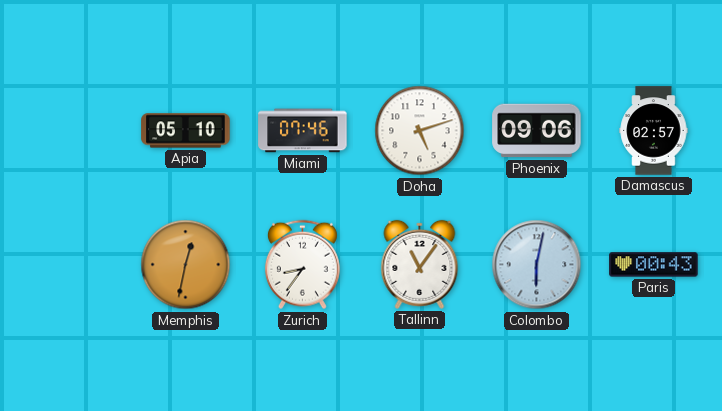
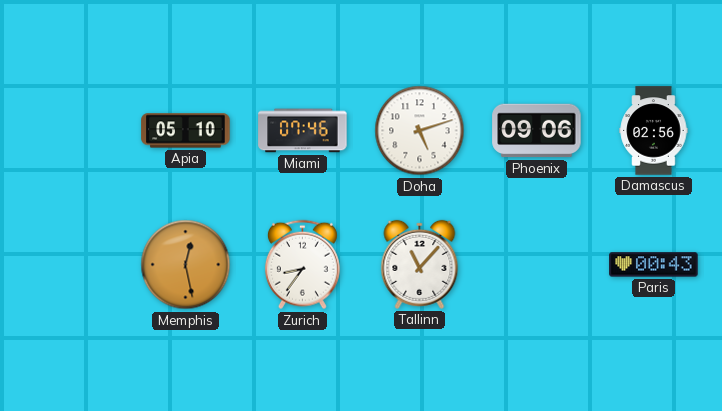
Damascus: 02:57 -> 02:56 (654, 131)
Memphis: 12:32 -> 12:28 (186, 265)
Tallinn: 11:06 -> 11:07 (420, 264)
Colombo: 6:02 -> none (537, 265)
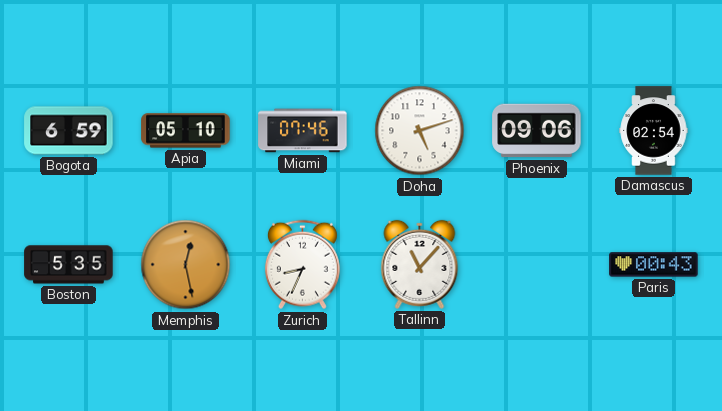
Bogota: none -> 6:59 (69, 131)
Damascus: 02:56 -> 02:54 (654, 131)
Boston: none -> 5:35 (69, 265)
Zurich: 8:36 -> 8:34 (302, 265)
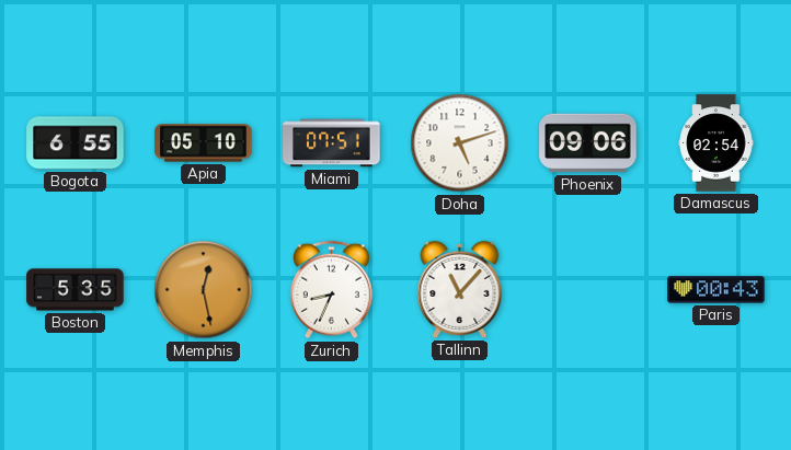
Bogota: 6:59 -> 6:55 (76, 143)
Miami: 07:46 -> 07:51 (332, 143)
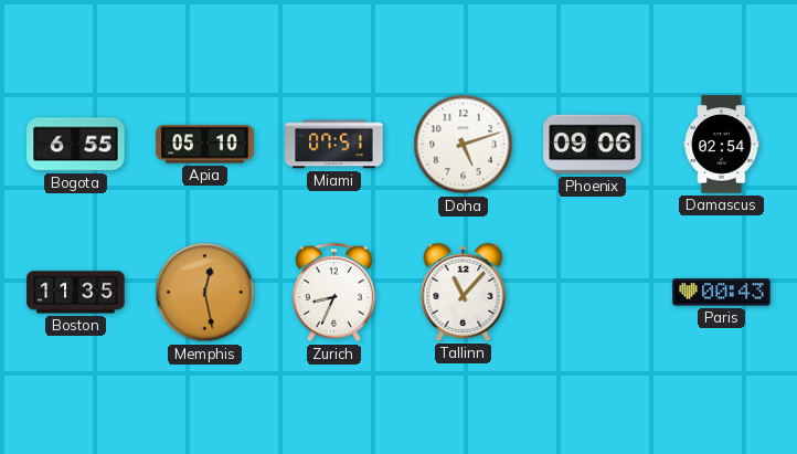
Boston: 5:35 -> 11:35 (76, 293)
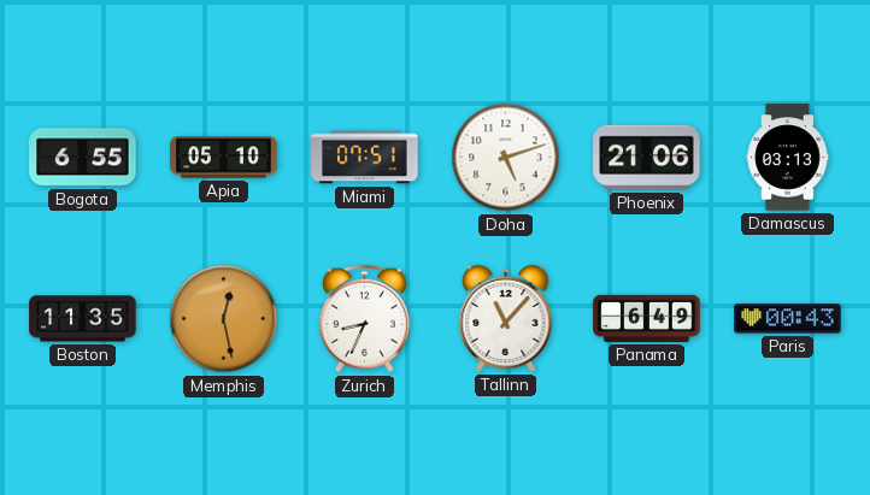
Phoenix: 09:06 -> 21:06 (647, 158)
Damascus: 02:54 -> 03:13 (788, 158)
Panama: none -> 6:49 (647, 318)
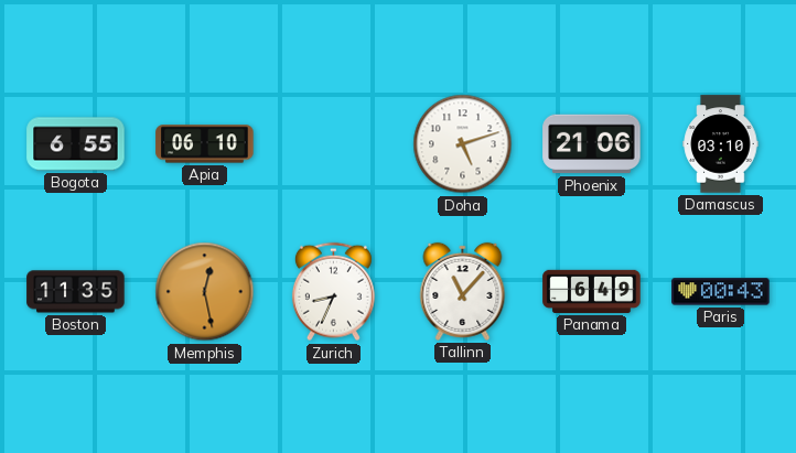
Apia: 05:10 -> 06:10 (205, 144)
Miami: 07:51 -> none (365, 158)
Damascus: 03:13 -> 03:10 (721, 144)
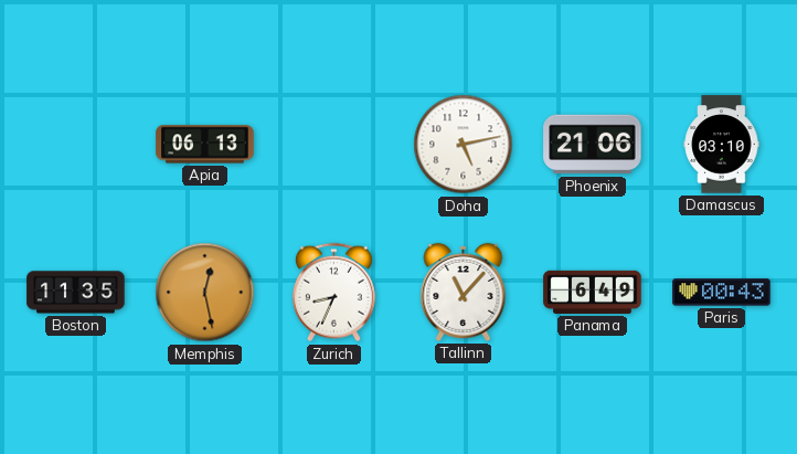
Bogota: 6:55 -> none (76, 144)
Apia: 06:10 -> 06:13 (205, 145)
Doha: 5:12 -> 5:13 (464, 145)
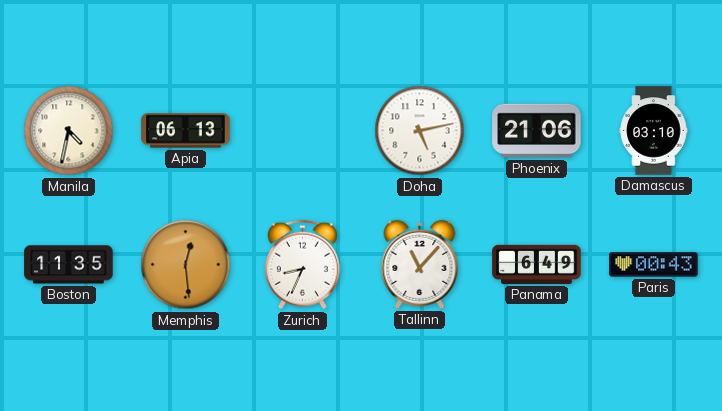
Manila: none -> 4:32 (69, 131)
Memphis: 12:28 -> 12:29 (186, 265)
